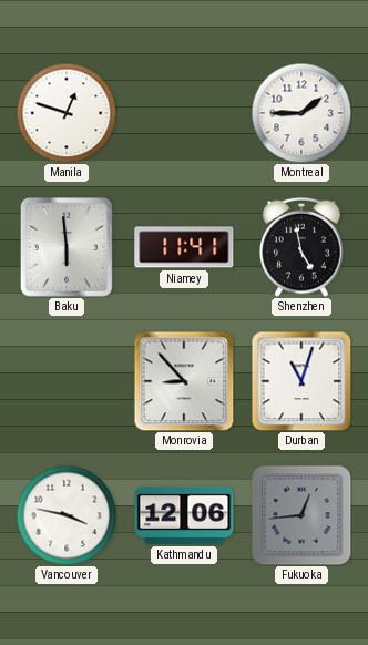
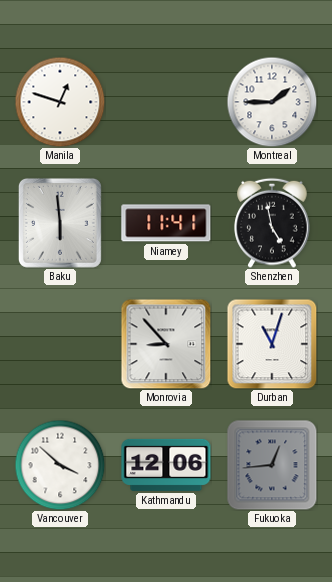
Vancouver: 3:47 -> 3:52 (60, 465)
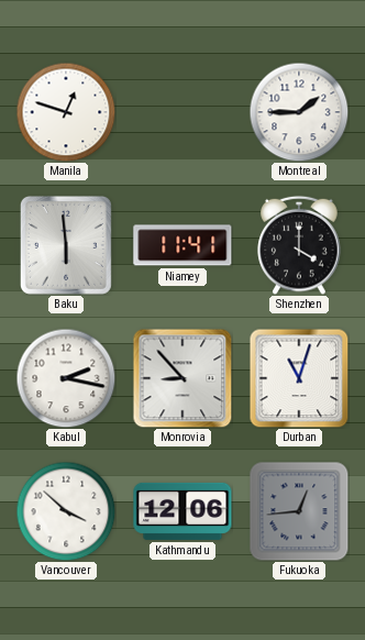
Shenzhen: 4:58 -> 4:00 (299, 245)
Kabul: none -> 2:17 (66, 378)
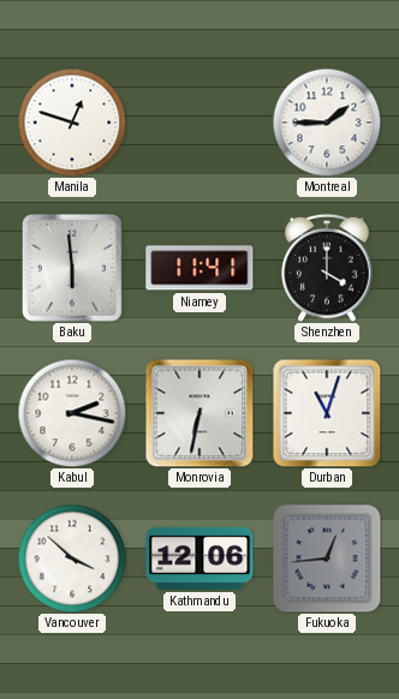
Monrovia: 8:53 -> 6:32 (199, 413)
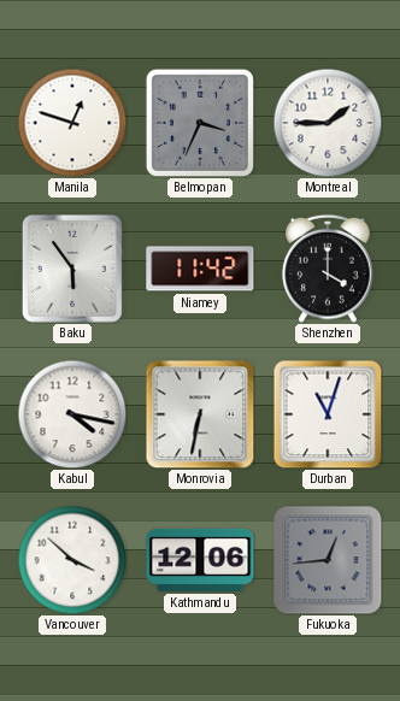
Belmopan: none -> 3:34 (200, 123)
Baku: 5:59 -> 5:54 (72, 269)
Niamey: 11:41 -> 11:42 (200, 269)
Kabul: 2:17 -> 4:17 (72, 414)
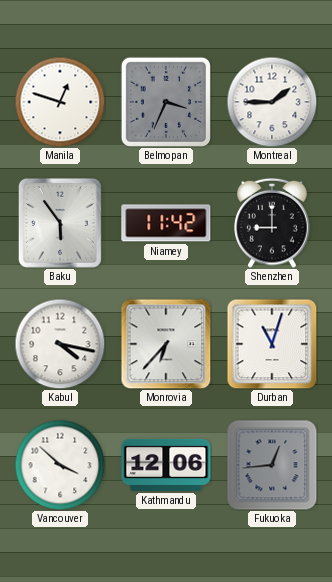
Shenzhen: 4:00 -> 9:00 (272, 223)
Monrovia: 6:32 -> 6:37 (166, 344)
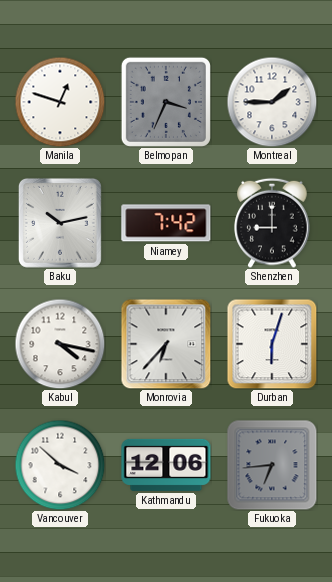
Baku: 5:54 -> 10:13 (60, 223)
Niamey: 11:42 -> 7:42 (166, 223)
Durban: 11:03 -> 6:03 (272, 344)
Fukuoka: 12:44 -> 6:44 (272, 465)
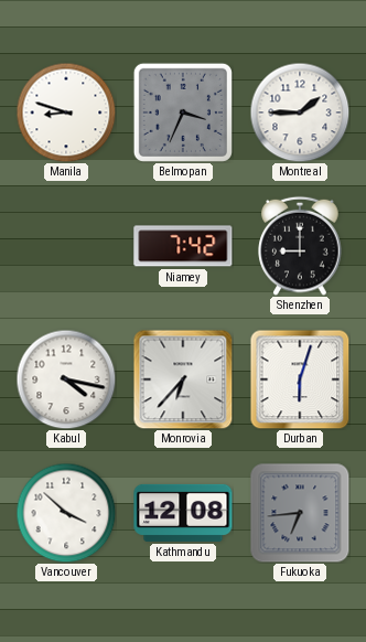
Manila: 12:48 -> 8:48 (66, 113)
Baku: 10:13 -> none (60, 223)
Kathmandu: 12:06 -> 12:08 (183, 513)
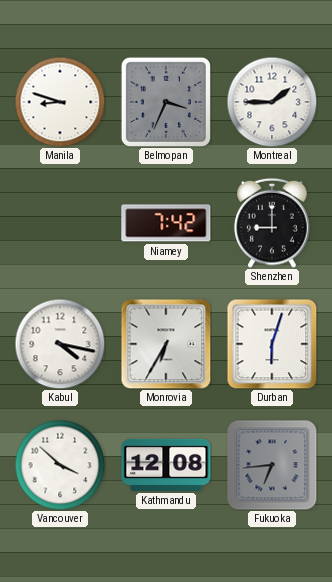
Monrovia: 6:37 -> 6:35 (166, 344)
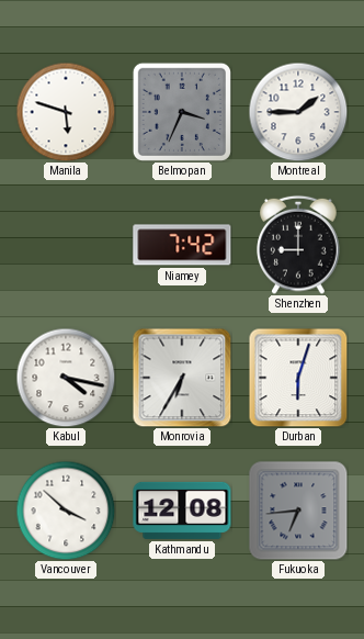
Manila: 8:48 -> 5:48 (66, 112)
